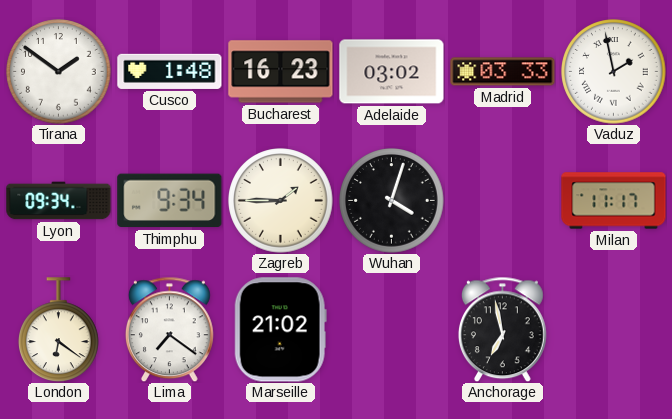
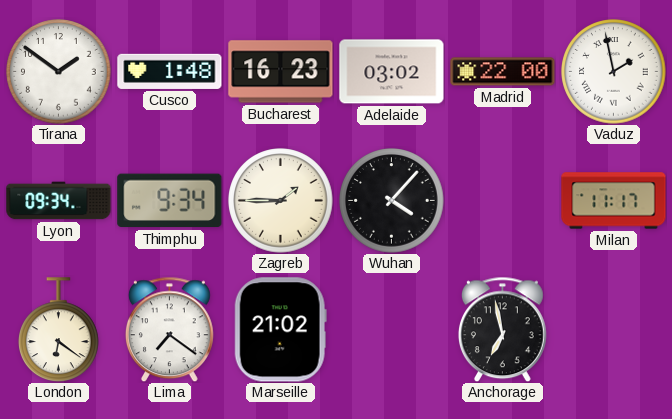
Madrid: 03:33 -> 22:00 (503, 72)
Wuhan: 4:03 -> 4:07 (392, 201)
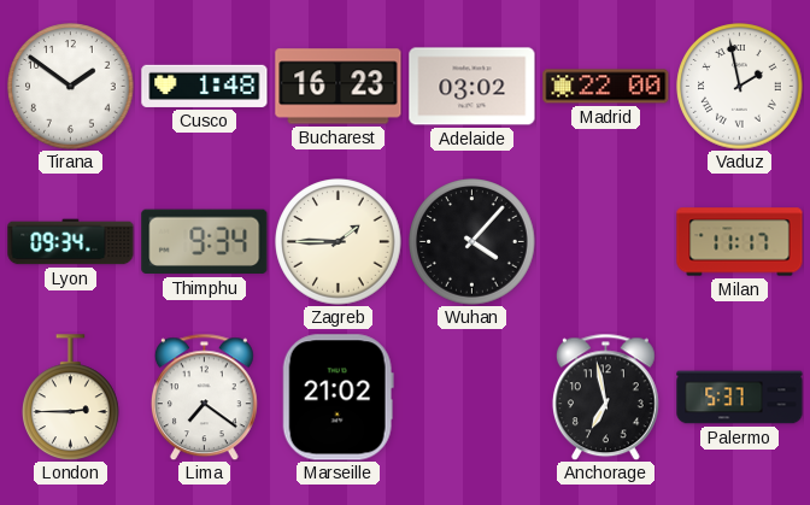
London: 6:21 -> 2:45 (71, 397)
Palermo: none -> 5:37 (740, 398)
